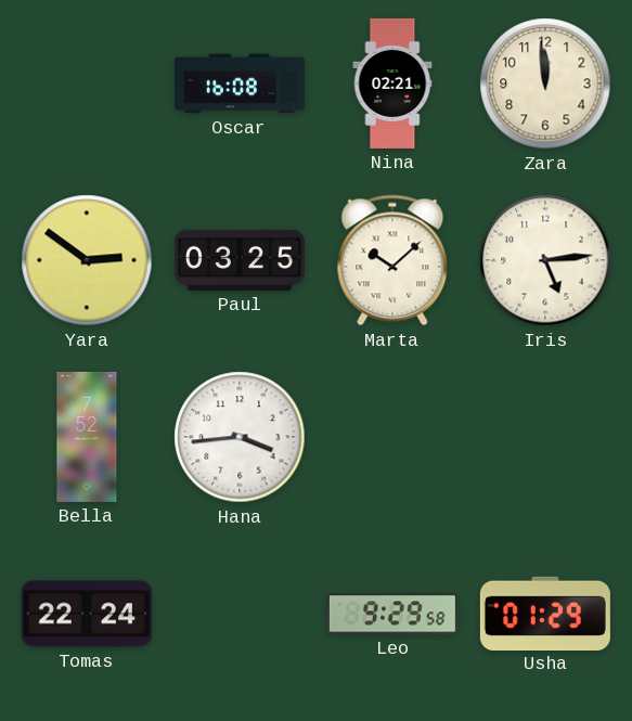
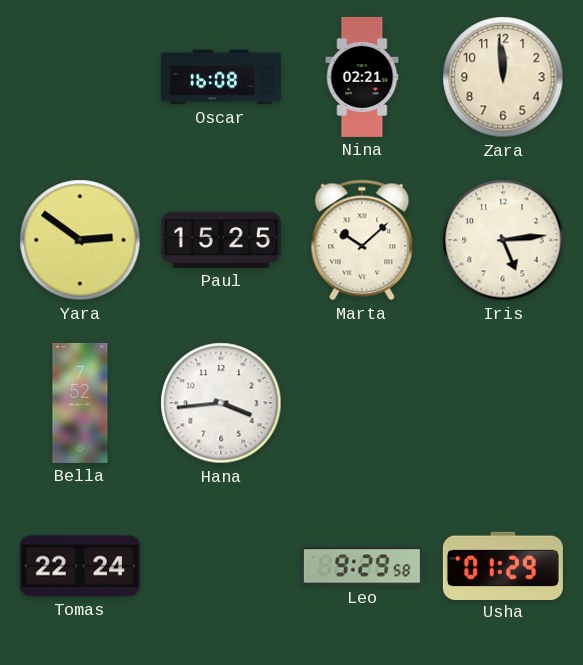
Paul: 03:25 -> 15:25 (221, 240)
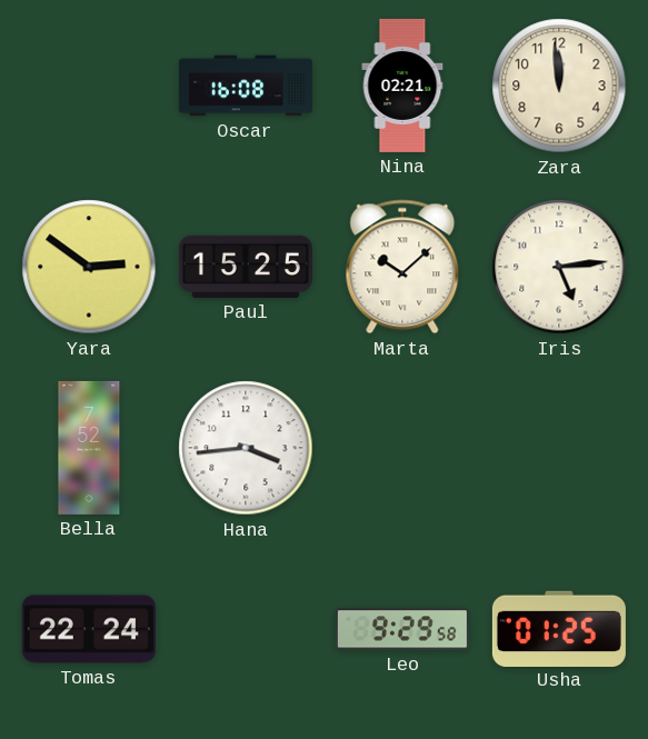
Usha: 01:29 -> 01:25 (559, 628)
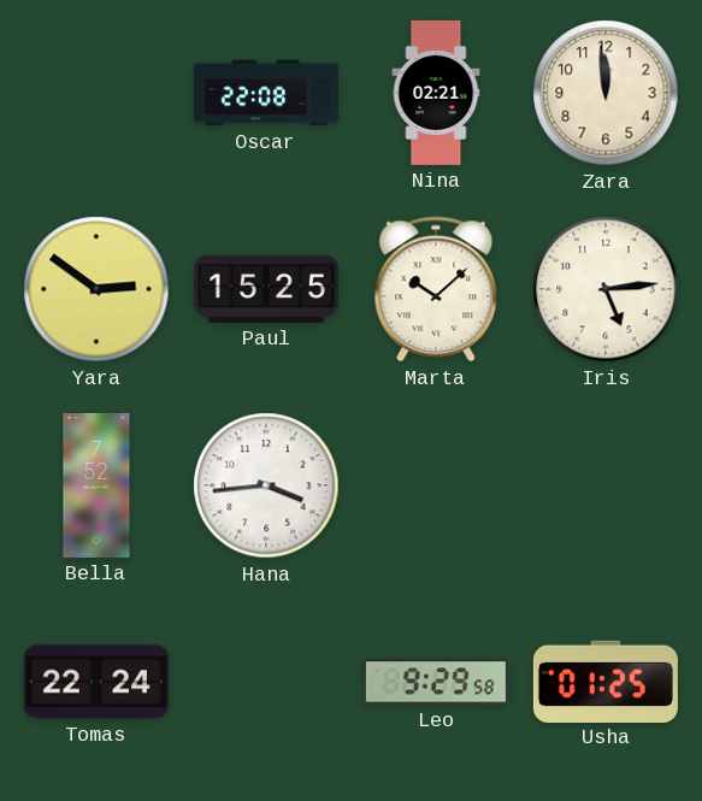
Oscar: 16:08 -> 22:08 (266, 93)
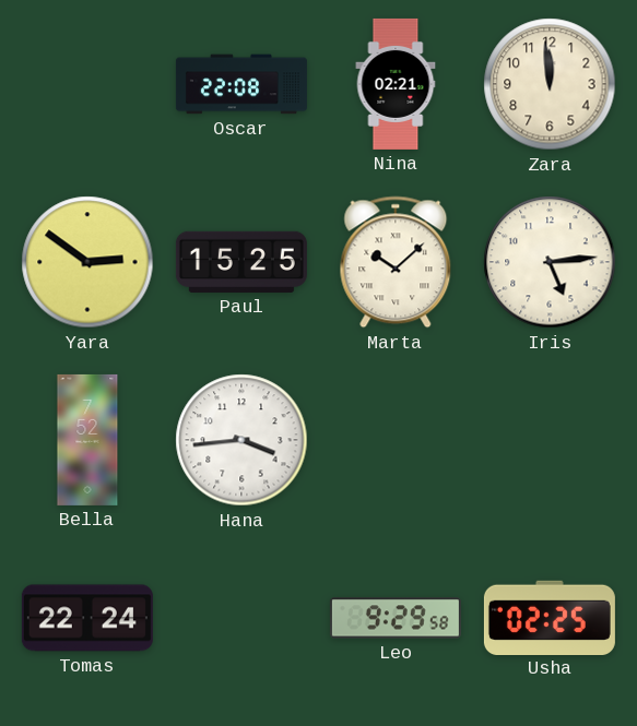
Usha: 01:25 -> 02:25 (550, 617)
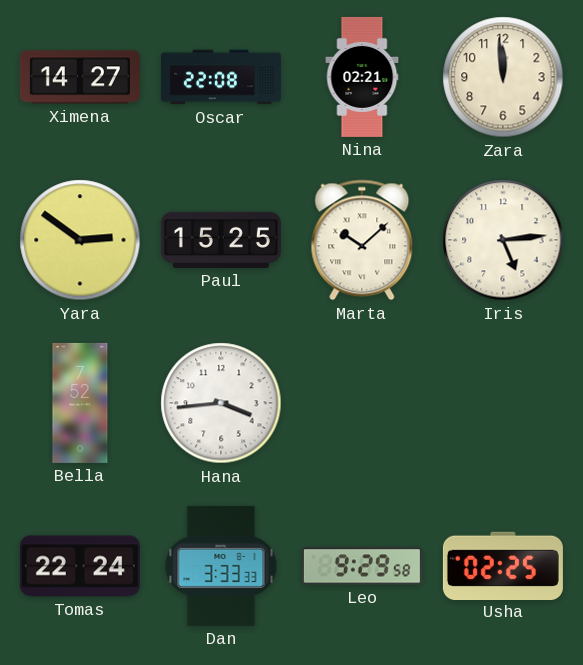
Ximena: none -> 14:27 (80, 77)
Dan: none -> 3:33 (221, 566)
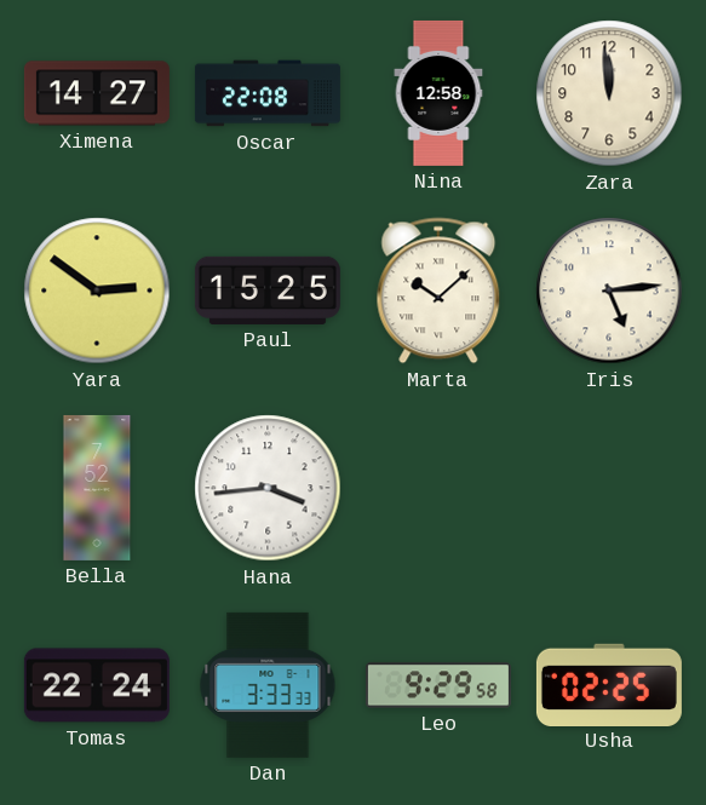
Nina: 02:21 -> 12:58 (438, 93)
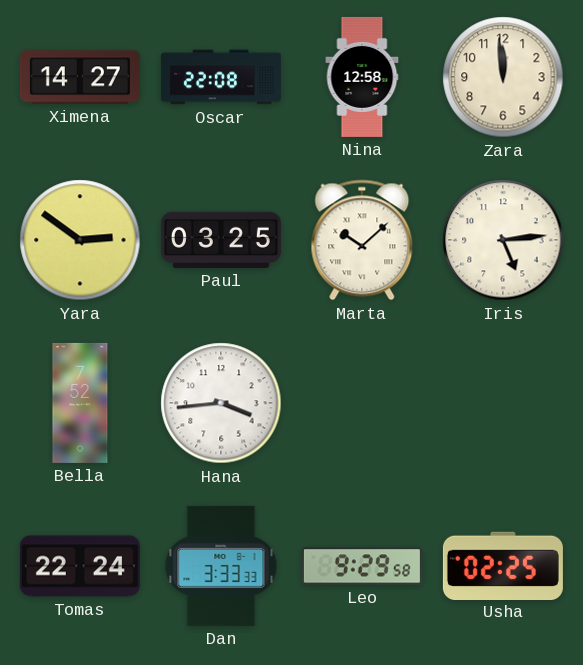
Paul: 15:25 -> 03:25 (221, 240)
